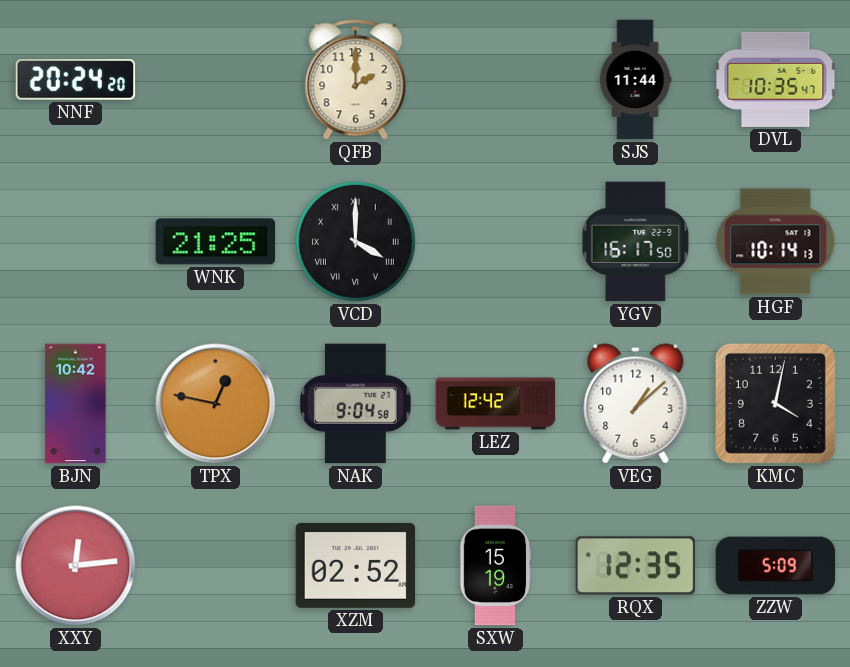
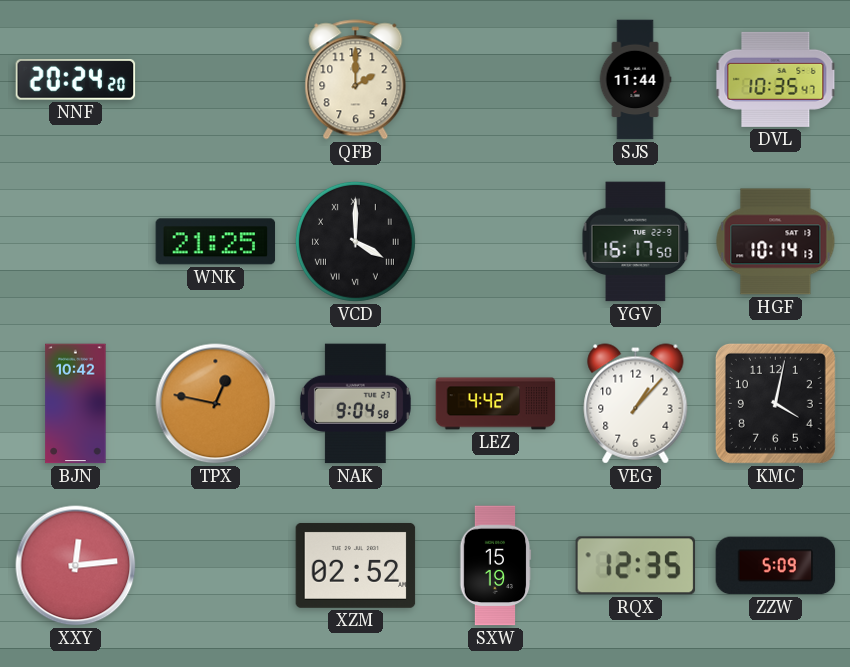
LEZ: 12:42 -> 4:42 (496, 404)
VEG: 1:08 -> 1:07 (636, 404)
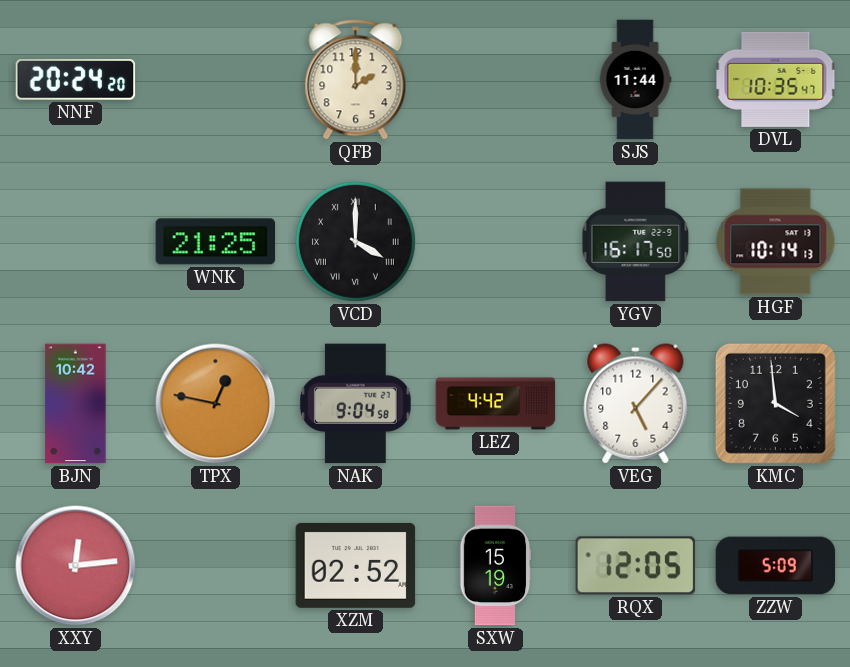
VEG: 1:07 -> 5:07 (636, 404)
KMC: 4:02 -> 3:59 (775, 403)
RQX: 12:35 -> 12:05 (636, 566)
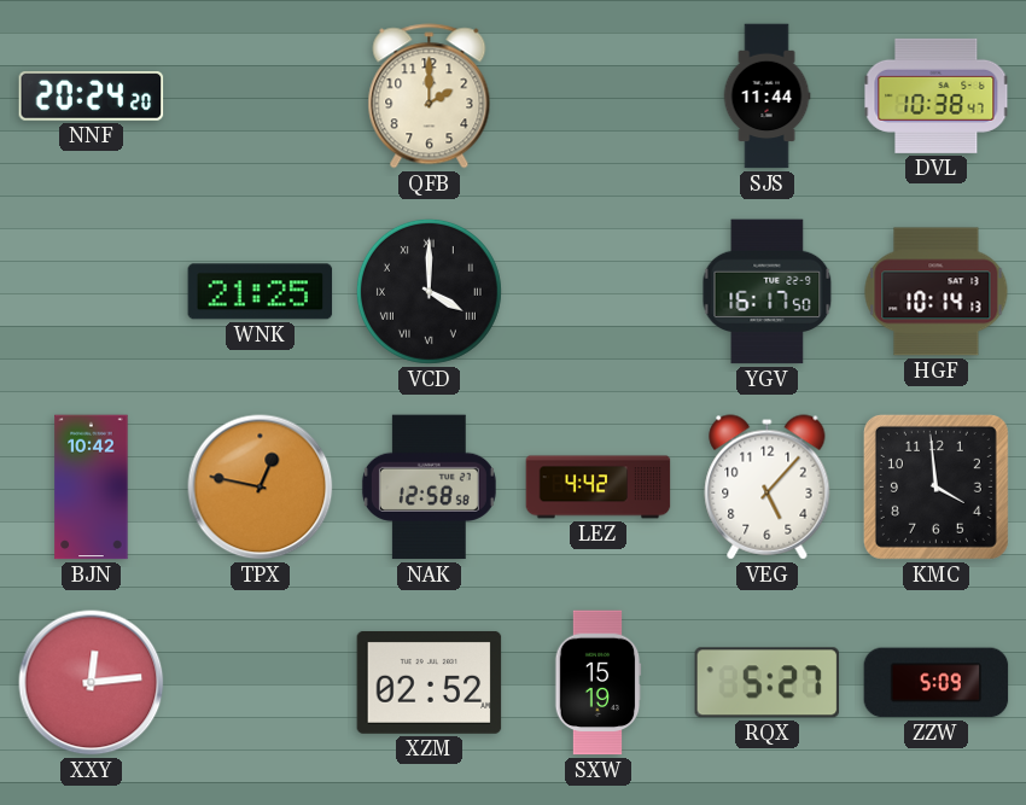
DVL: 10:35 -> 10:38 (937, 95)
NAK: 9:04 -> 12:58 (429, 488)
RQX: 12:05 -> 5:27 (768, 683)
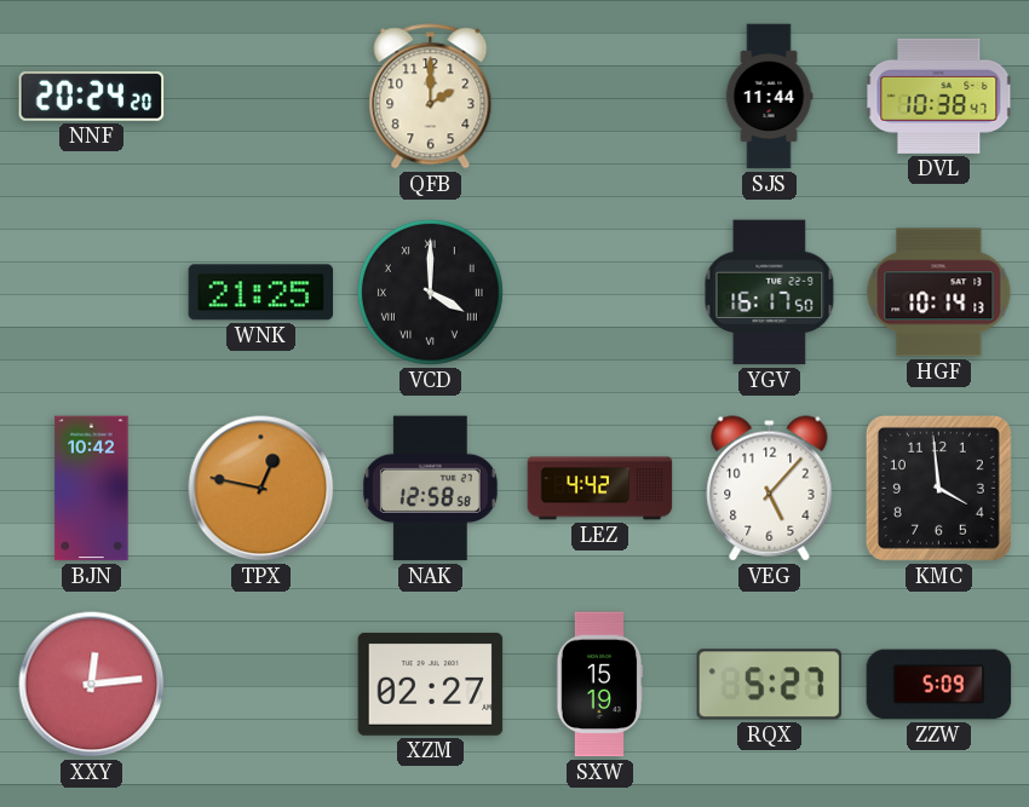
XZM: 02:52 -> 02:27 (431, 684)
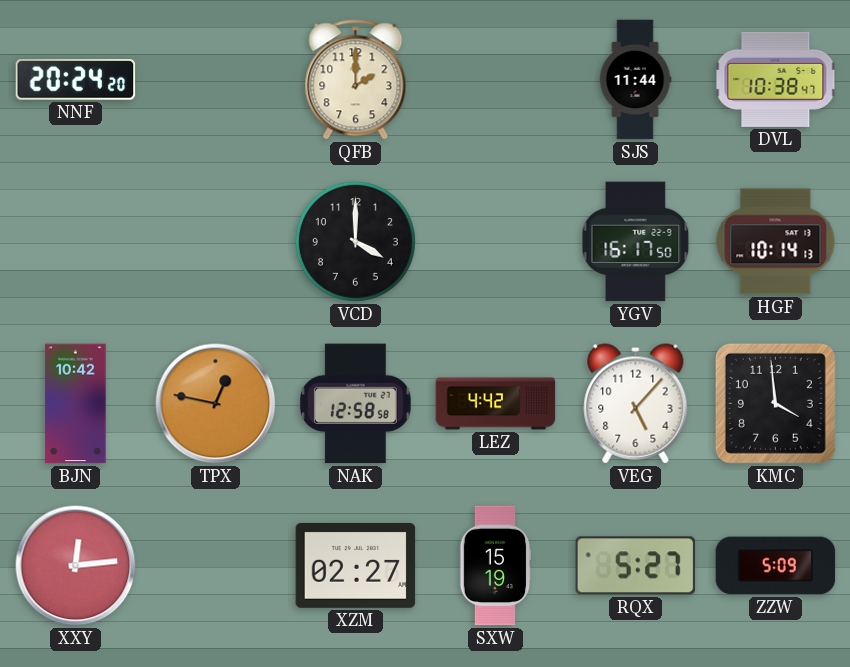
WNK: 21:25 -> none (261, 293)
VCD numerals: Roman -> Arabic (355, 241)
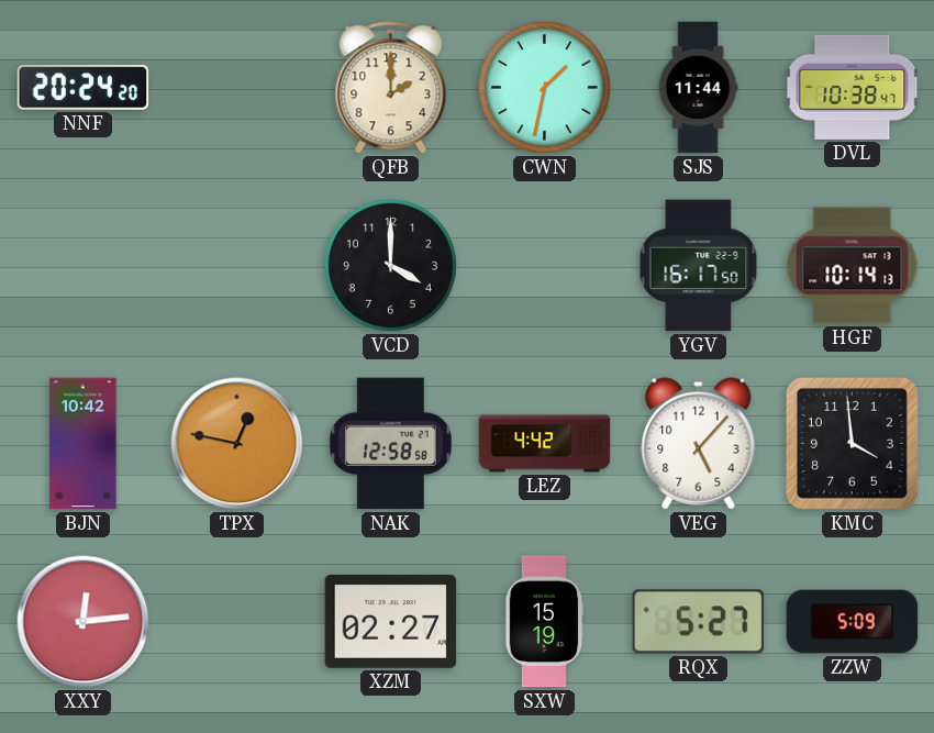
CWN: none -> 1:32 (544, 87)
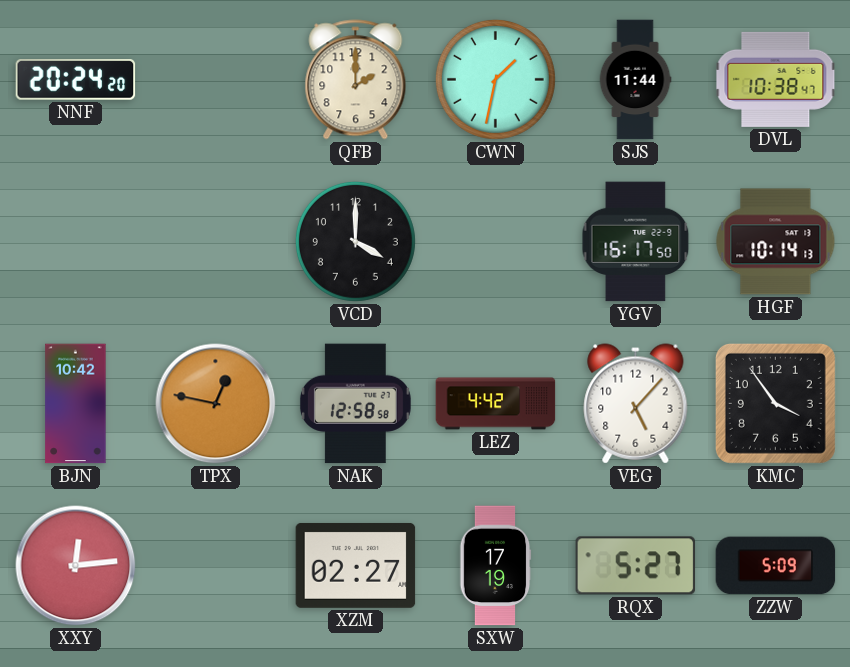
KMC: 3:59 -> 3:54 (775, 403)
SXW: 15:19 -> 17:19 (495, 566)
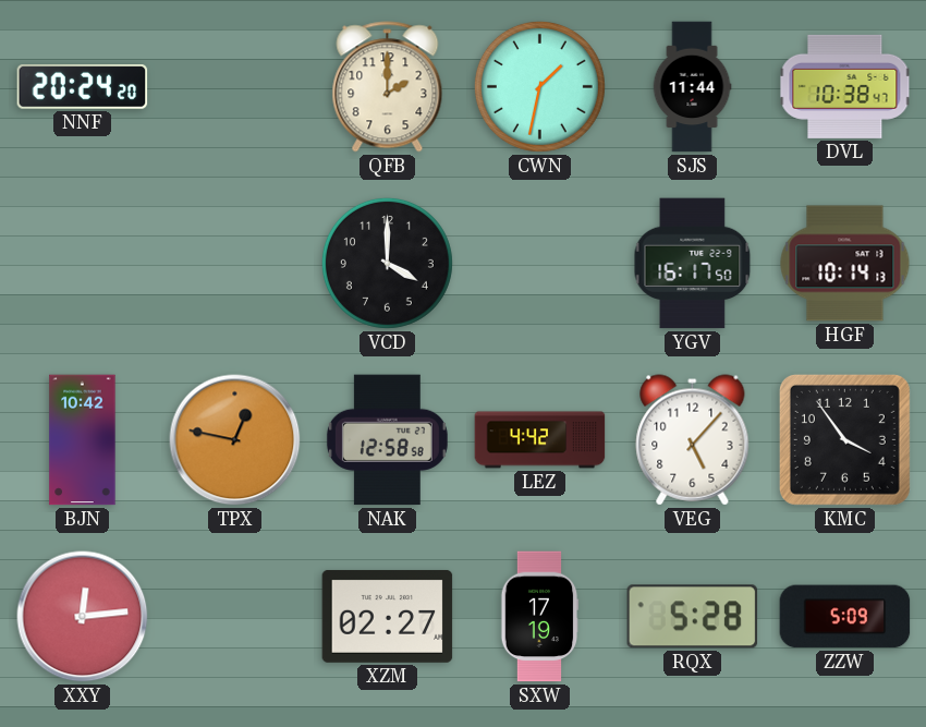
RQX: 5:27 -> 5:28 (693, 617)
